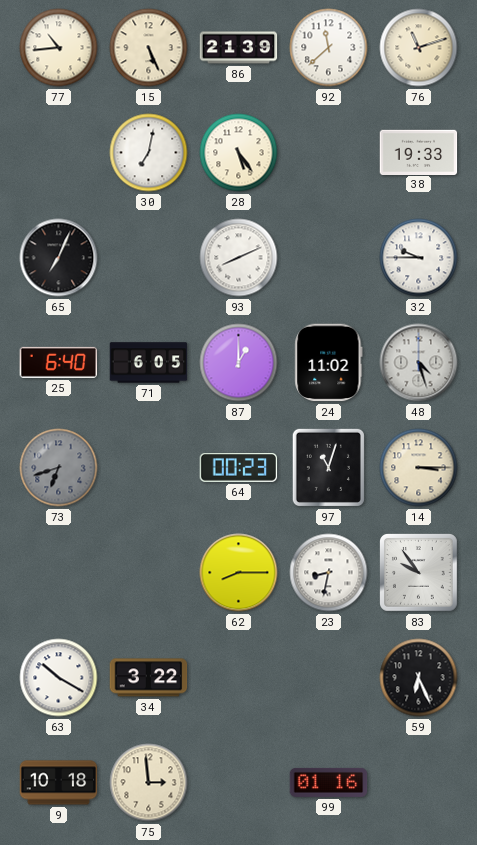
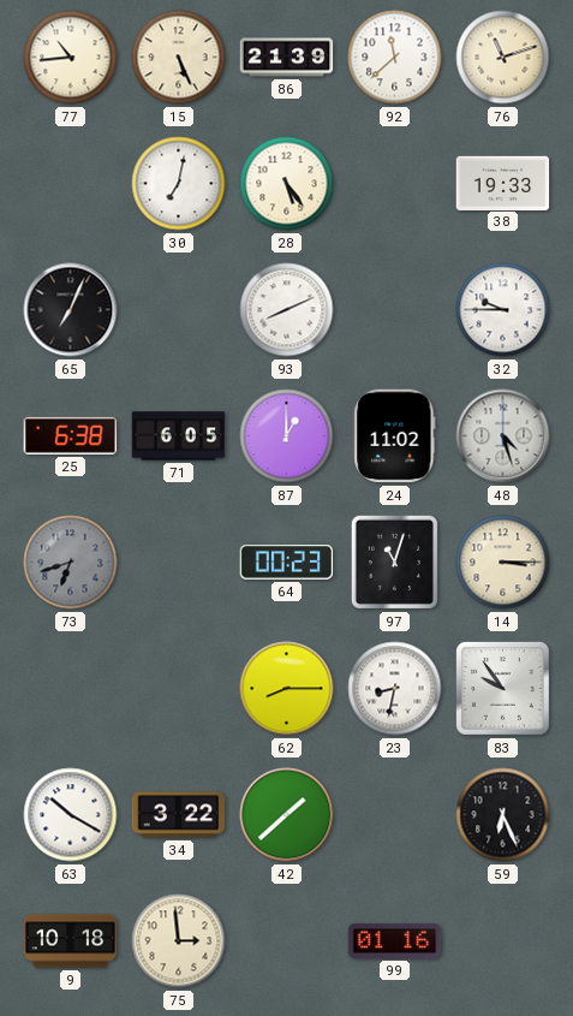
25: 6:40 -> 6:38 (71, 435)
42: none -> 1:38 (287, 815)
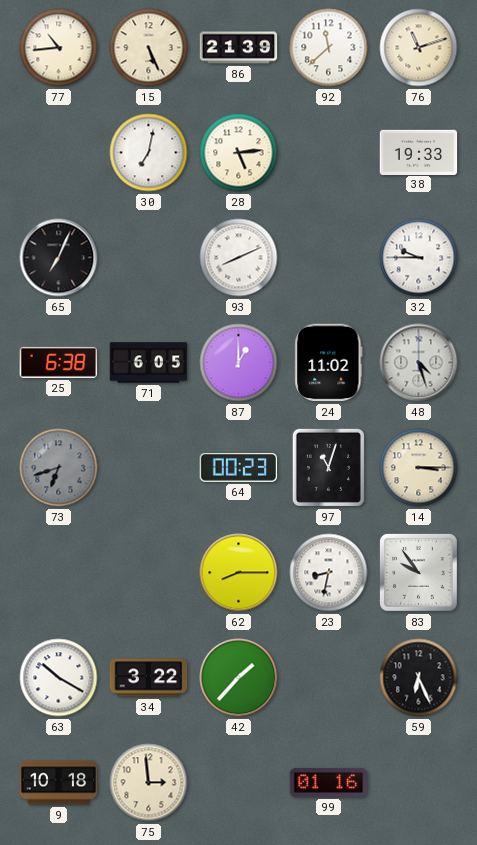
28: 5:24 -> 5:14 (239, 153)
42: 1:38 -> 1:37 (239, 678)
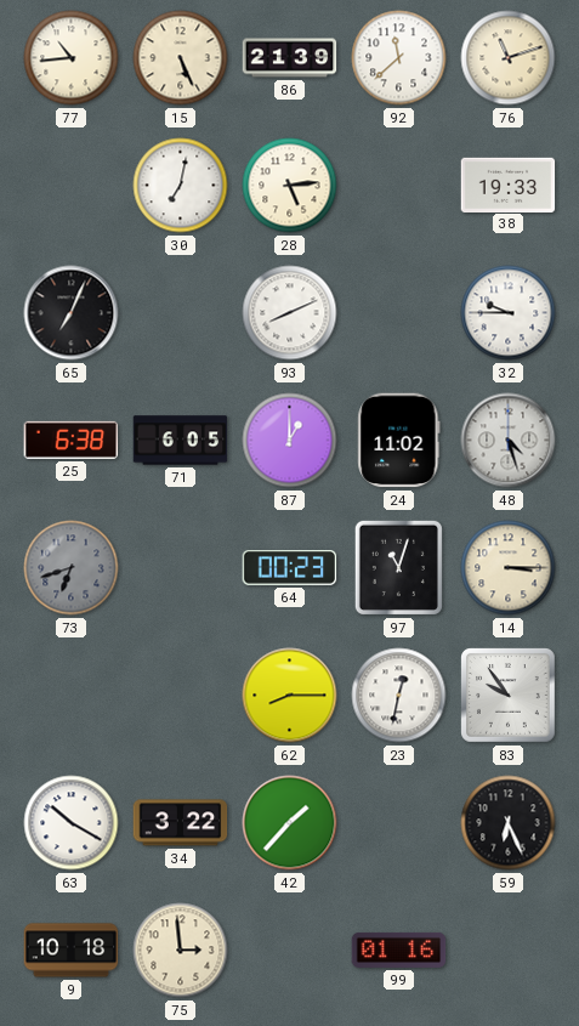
23: 8:32 -> 12:32 (399, 696)
